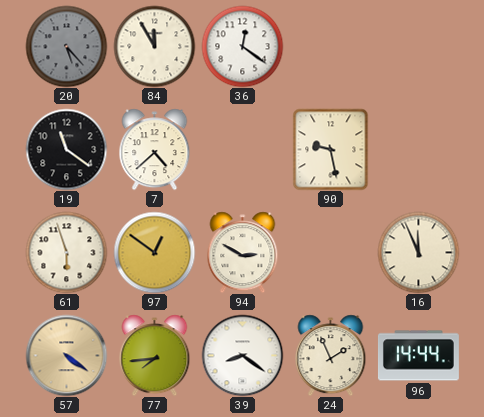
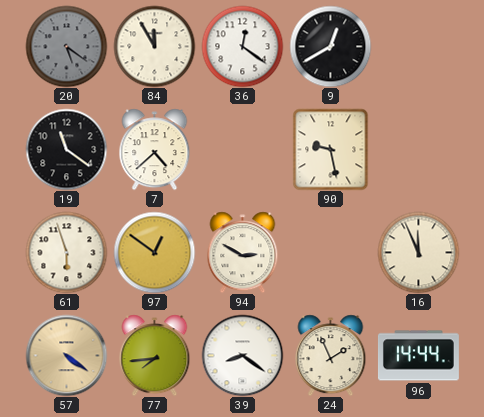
20: 5:23 -> 5:21 (66, 46)
9: none -> 12:40 (330, 46)
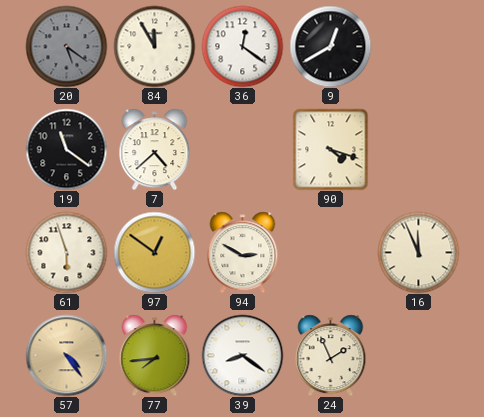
90: 9:28 -> 4:18 (331, 149)
57: 4:21 -> 4:24 (66, 355)
96: 14:44 -> none (418, 356)
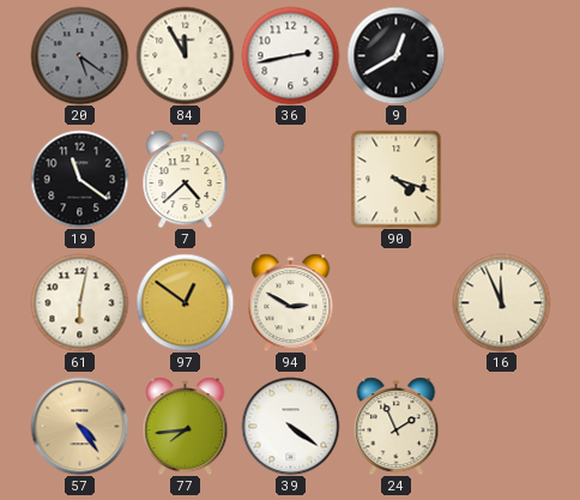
36: 12:21 -> 2:43 (290, 55)
61: 5:57 -> 6:02 (79, 302)
39: 8:21 -> 4:21 (290, 426)
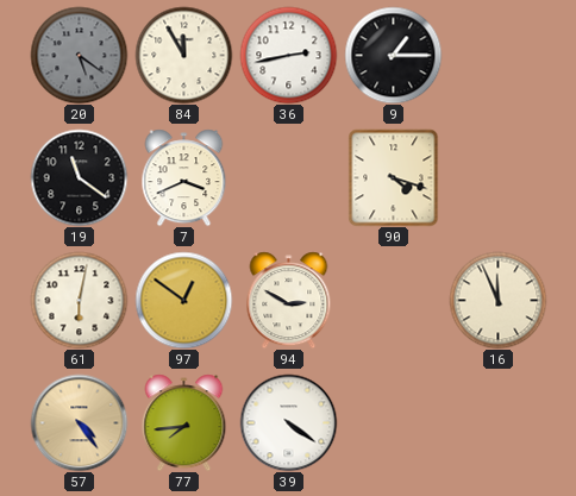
9: 12:40 -> 1:15 (393, 55)
7: 4:38 -> 3:41 (184, 177)
24: 1:56 -> none (397, 426)
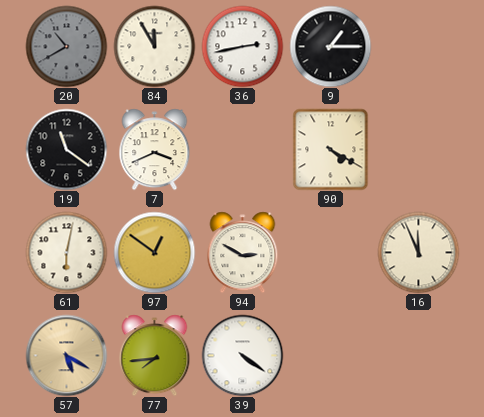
20: 5:21 -> 10:40 (66, 46)
90: 4:18 -> 4:20 (331, 149)
57: 4:24 -> 5:20 (66, 355)
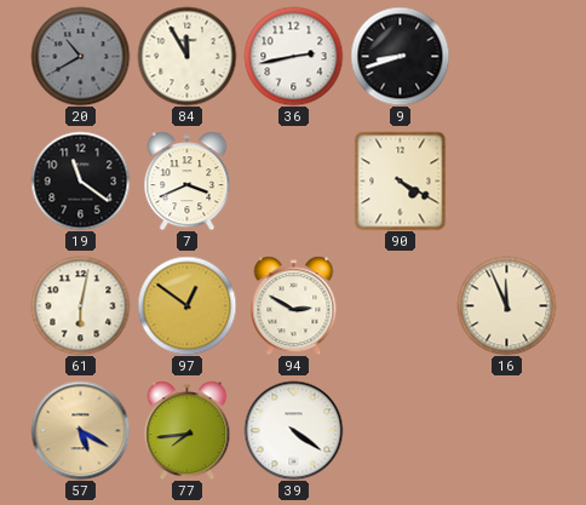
9: 1:15 -> 8:42 (400, 56)
